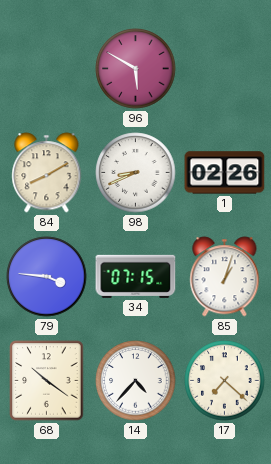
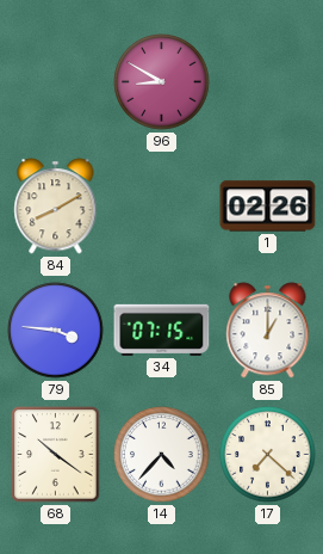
96: 5:50 -> 8:50 (162, 82)
98: 8:41 -> none (136, 173)
85: 1:03 -> 1:00 (268, 331)
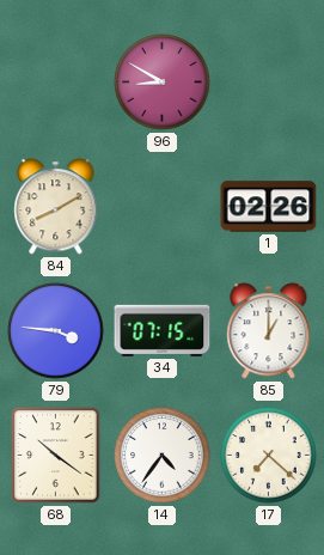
14: 4:37 -> 4:36 (163, 456)
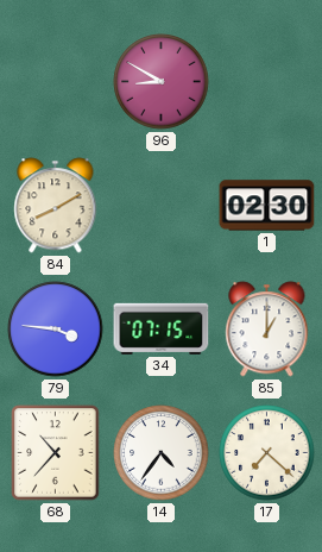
1: 02:26 -> 02:30 (267, 206)
68: 10:21 -> 10:37 (56, 453)
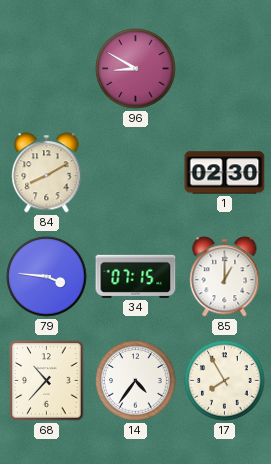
17: 7:22 -> 7:55 (225, 381)
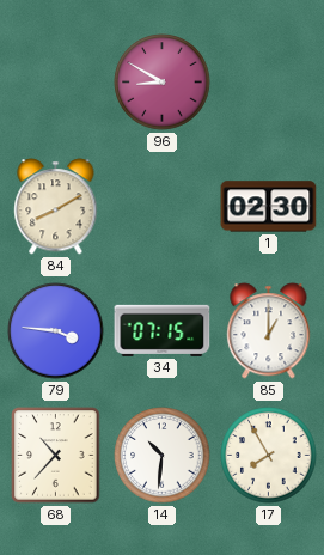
14: 4:36 -> 10:31 (163, 456)
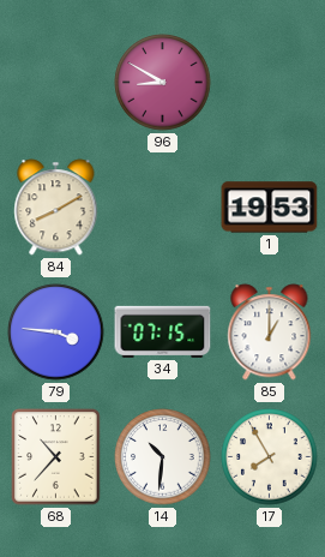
1: 02:30 -> 19:53 (270, 208)
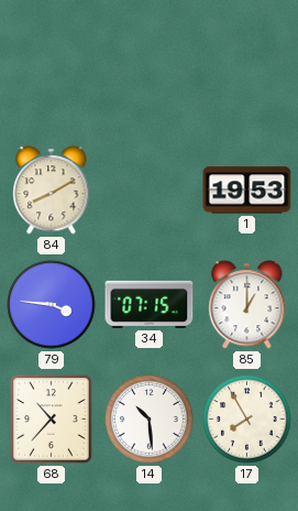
96: 8:50 -> none (163, 83)
14: 10:31 -> 10:29 (150, 420)
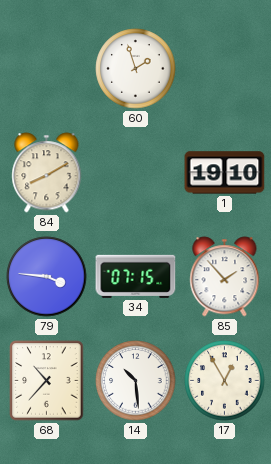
60: none -> 1:57 (136, 69)
1: 19:53 -> 19:10 (225, 173)
85: 1:00 -> 1:53 (225, 277)
17: 7:55 -> 12:55 (225, 381)
